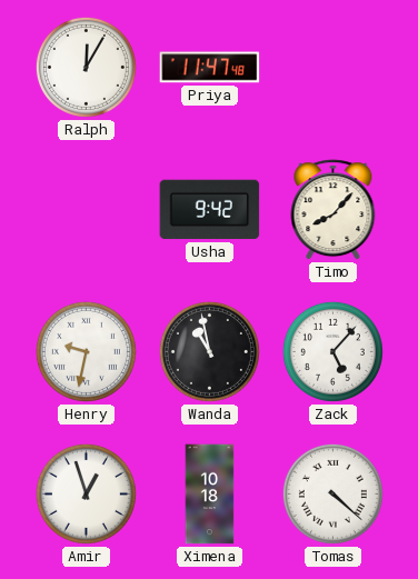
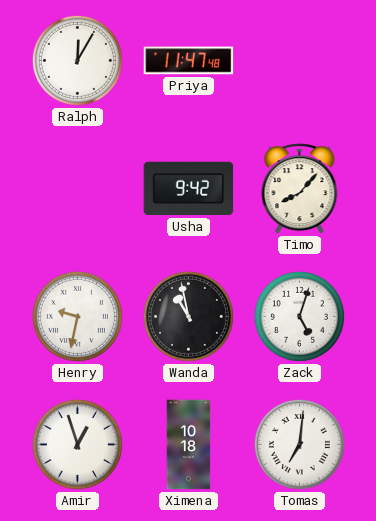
Zack: 5:07 -> 5:03 (299, 316)
Tomas: 4:22 -> 7:01 (299, 444)
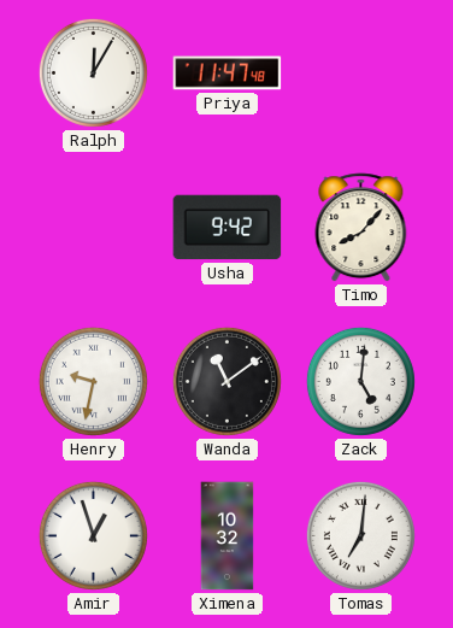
Wanda: 10:58 -> 11:09 (226, 381)
Zack: 5:03 -> 5:01 (360, 381)
Ximena: 10:18 -> 10:32 (228, 536)
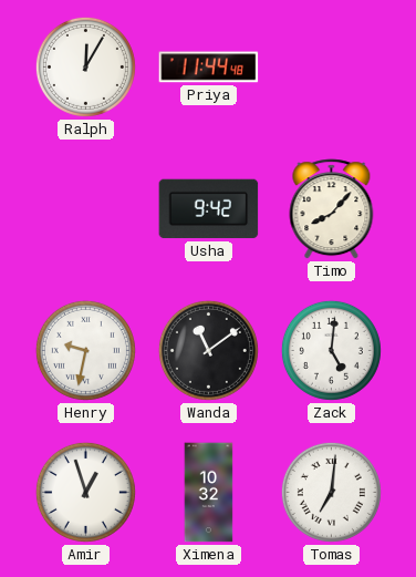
Priya: 11:47 -> 11:44 (209, 68)
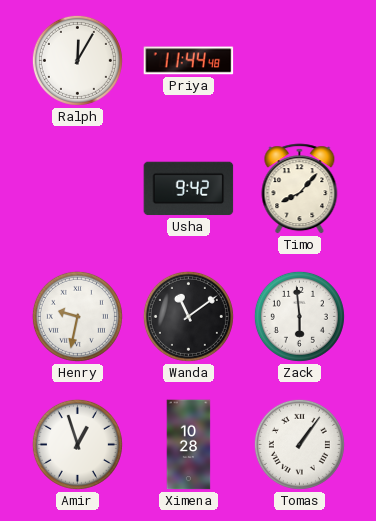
Zack: 5:01 -> 5:59 (299, 316)
Ximena: 10:32 -> 10:28 (189, 445)
Tomas: 7:01 -> 1:06 (299, 444)
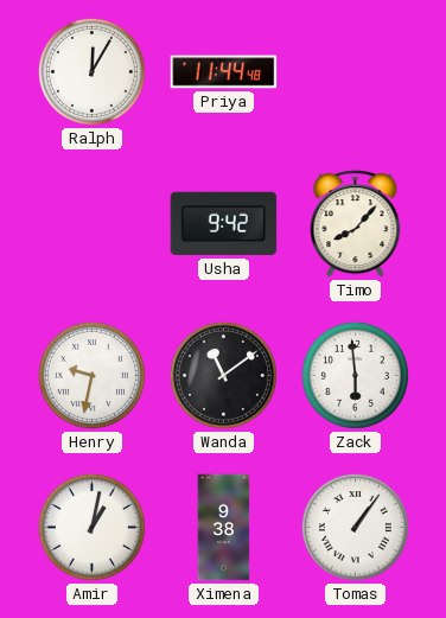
Amir: 12:57 -> 1:02 (91, 527)
Ximena: 10:28 -> 9:38 (224, 528)
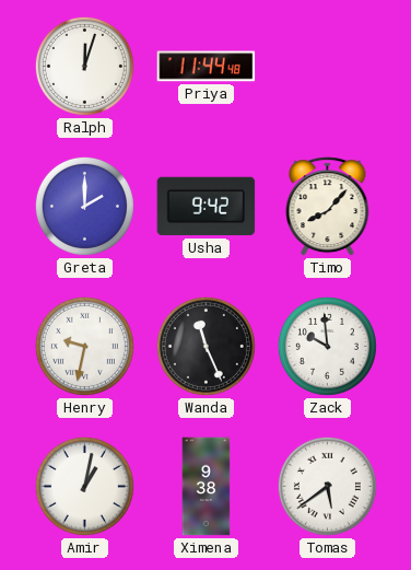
Ralph: 12:05 -> 12:03 (84, 66)
Greta: none -> 2:00 (84, 206)
Wanda: 11:09 -> 11:26 (205, 346)
Zack: 5:59 -> 9:59 (327, 346)
Tomas: 1:06 -> 5:39 (327, 486)
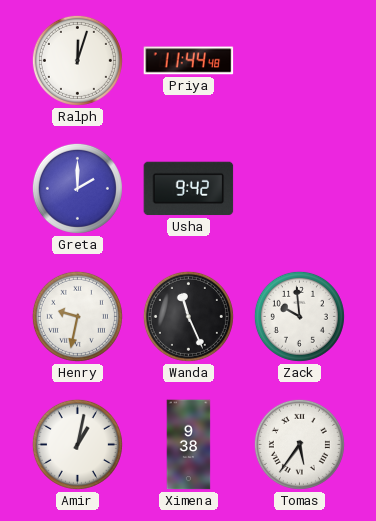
Timo: 8:07 -> none (328, 207)
Tomas: 5:39 -> 5:36 (299, 444)
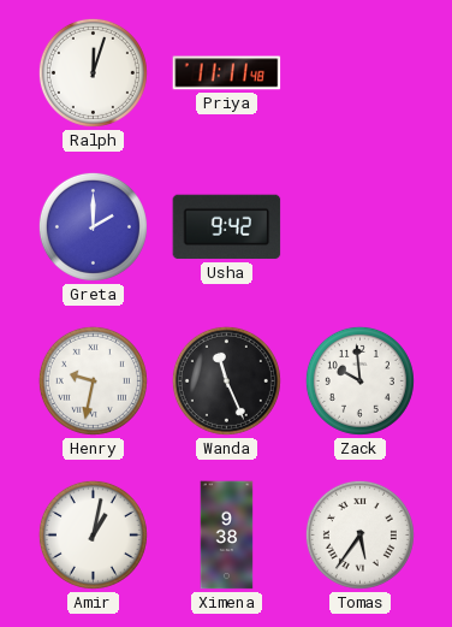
Priya: 11:44 -> 11:11 (227, 73)
